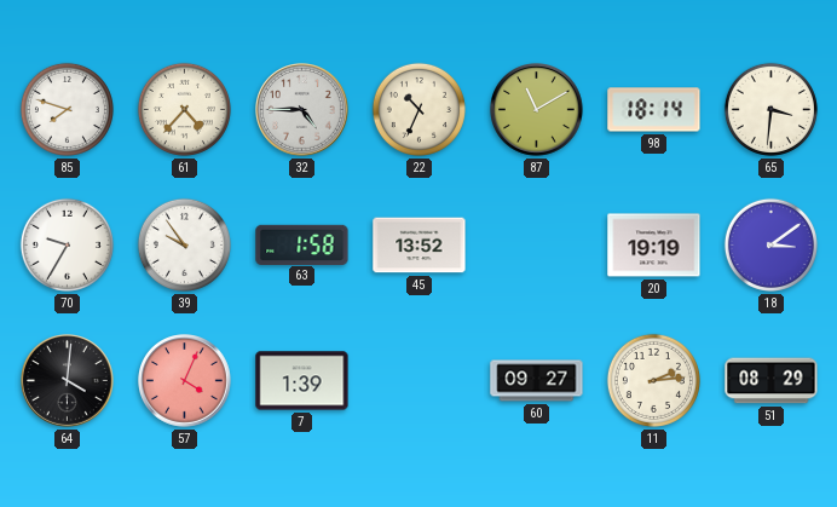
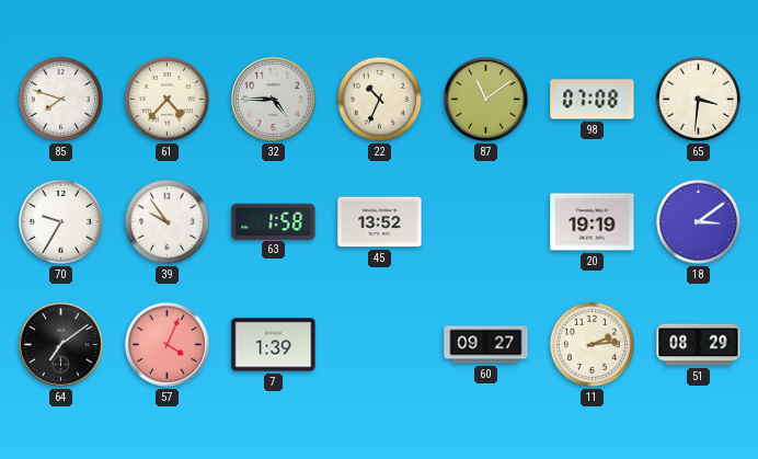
87: 11:10 -> 11:09 (486, 100)
98: 18:14 -> 07:08 (593, 100)
64: 4:01 -> 7:09 (61, 345)
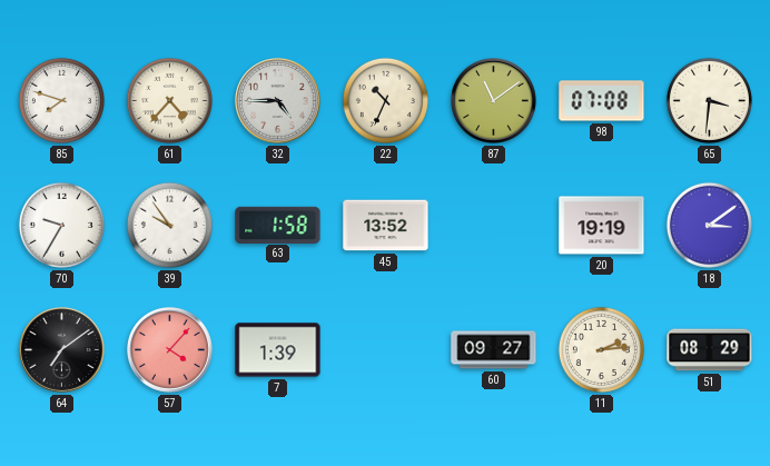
57: 4:04 -> 4:07 (170, 350)
